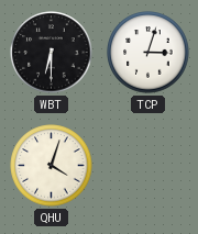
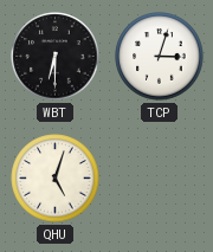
QHU: 4:03 -> 5:03 (56, 179)
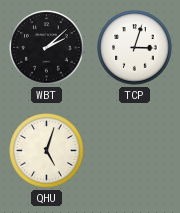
WBT: 6:30 -> 2:08 (47, 48)
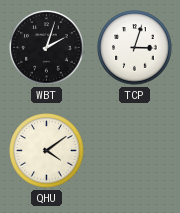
WBT: 2:08 -> 2:03 (47, 48)
QHU: 5:03 -> 4:09 (47, 151)
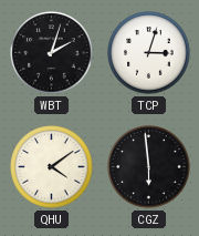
CGZ: none -> 5:59 (149, 167)
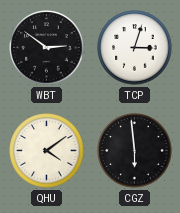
WBT: 2:03 -> 2:51 (47, 48)
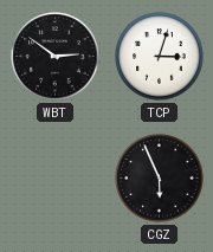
QHU: 4:09 -> none (47, 151)
CGZ: 5:59 -> 5:56 (160, 179)
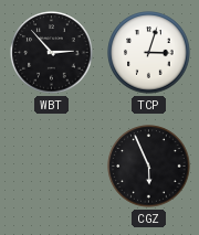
WBT: 2:51 -> 2:53 (52, 53)
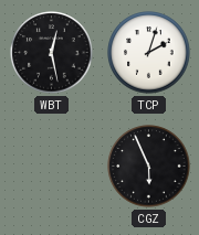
WBT: 2:53 -> 12:28 (52, 53)
TCP: 3:03 -> 2:03 (149, 53)
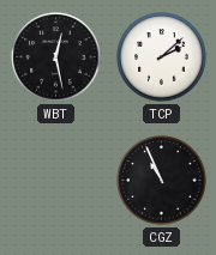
TCP: 2:03 -> 2:08 (162, 57)
CGZ: 5:56 -> 10:56 (162, 181)
